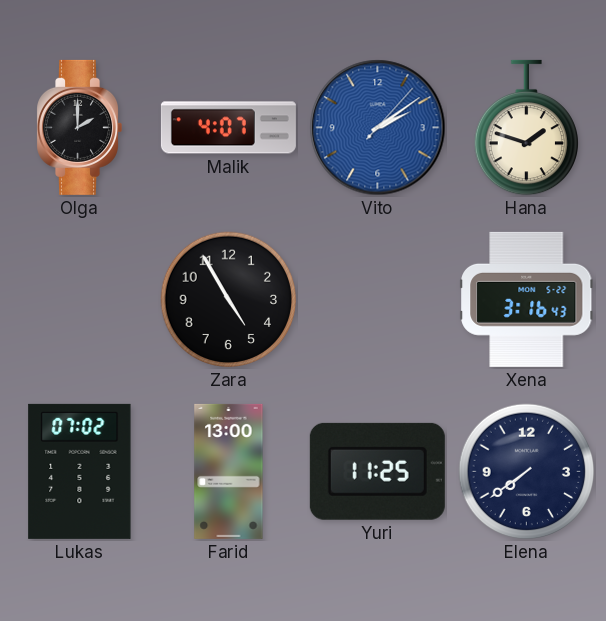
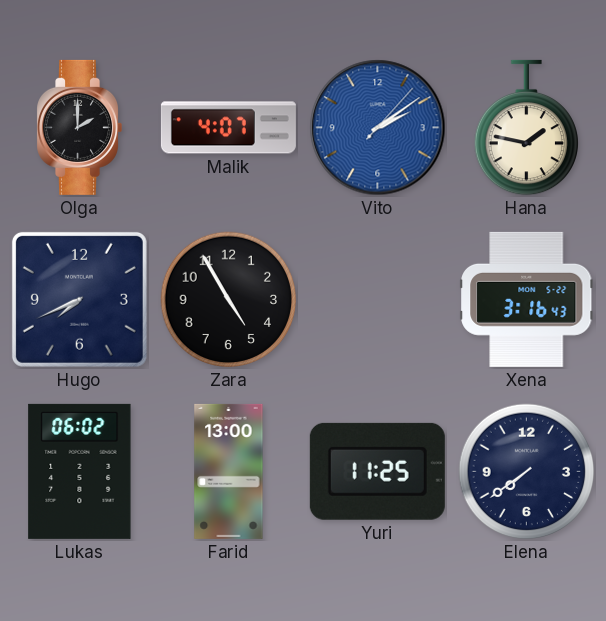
Hana: 1:48 -> 1:47 (526, 128)
Hugo: none -> 7:41 (79, 299)
Lukas: 07:02 -> 06:02 (80, 471)
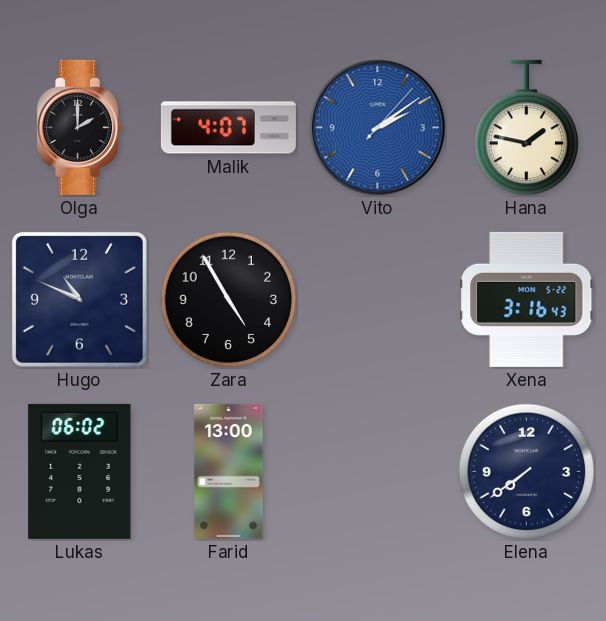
Hugo: 7:41 -> 10:49 (79, 299)
Yuri: 11:25 -> none (377, 471)
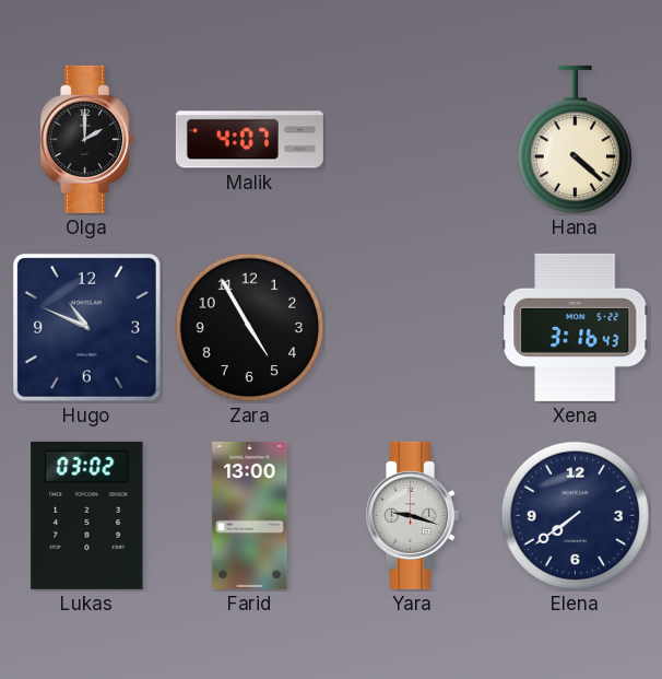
Vito: 2:09 -> none (378, 128)
Hana: 1:47 -> 4:22 (575, 140)
Lukas: 06:02 -> 03:02 (87, 515)
Yara: none -> 9:18 (412, 515)
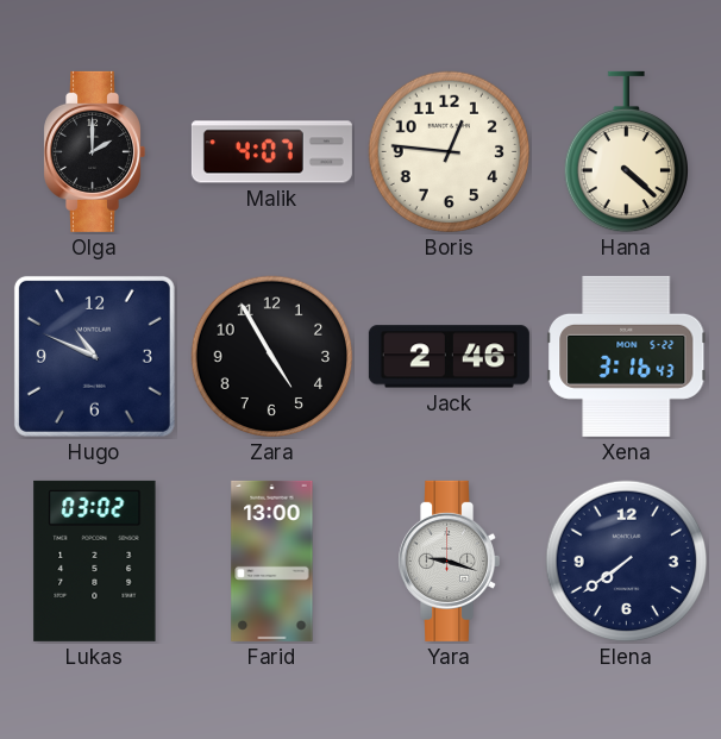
Boris: none -> 12:46 (450, 152)
Jack: none -> 2:46 (449, 357)
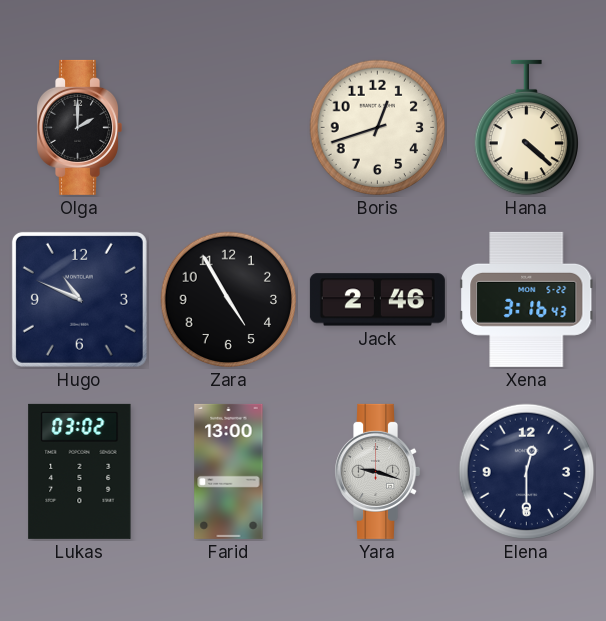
Malik: 4:07 -> none (271, 152)
Boris: 12:46 -> 12:42 (378, 128)
Elena: 7:39 -> 12:30 (527, 472)
